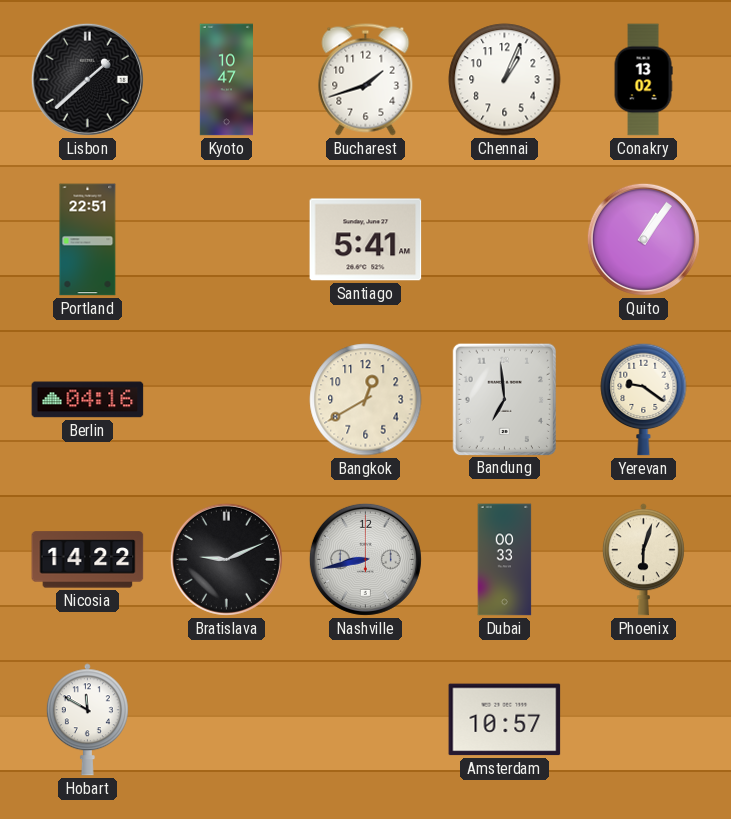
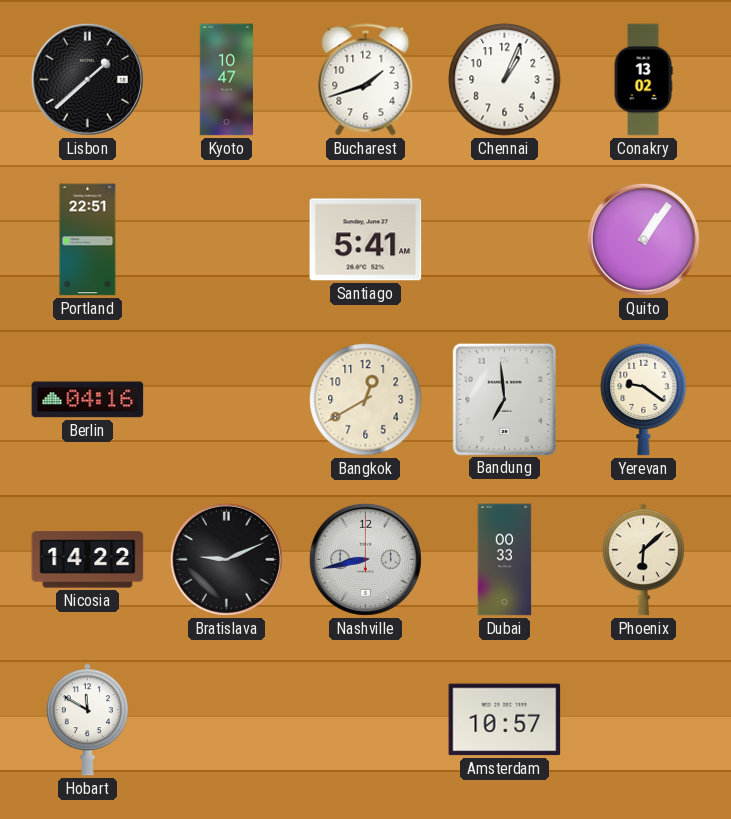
Phoenix: 6:03 -> 6:08 (643, 560)
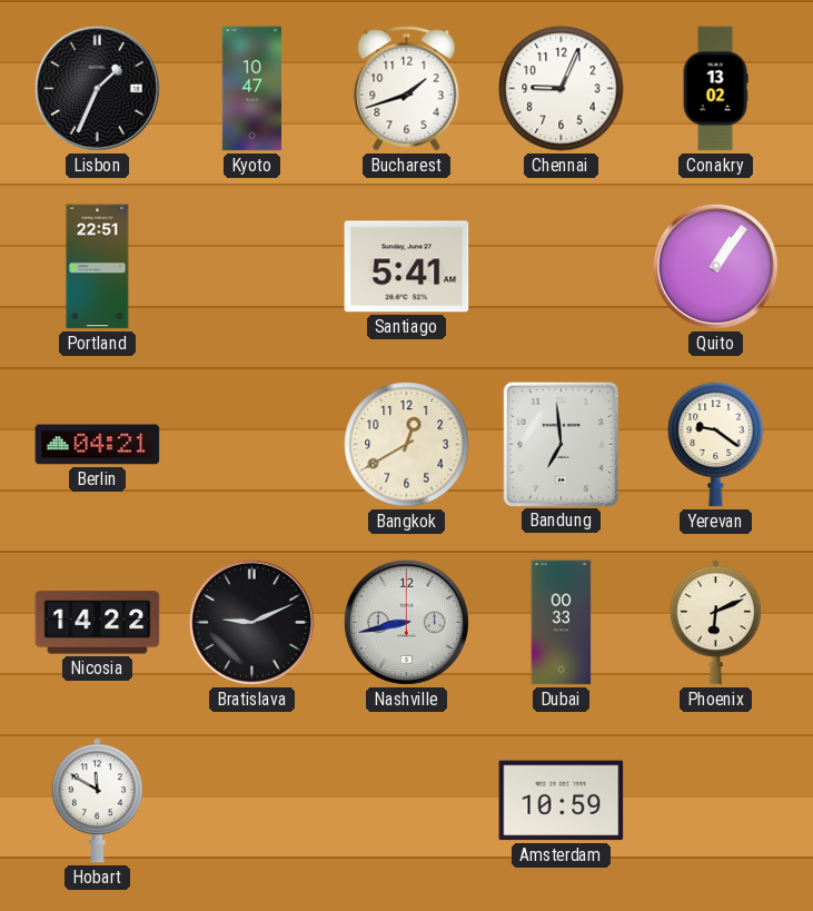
Lisbon: 1:38 -> 1:34 (97, 88)
Chennai: 1:04 -> 9:04 (562, 89)
Berlin: 04:16 -> 04:21 (98, 445)
Phoenix: 6:08 -> 6:11 (715, 623)
Amsterdam: 10:57 -> 10:59 (562, 801)
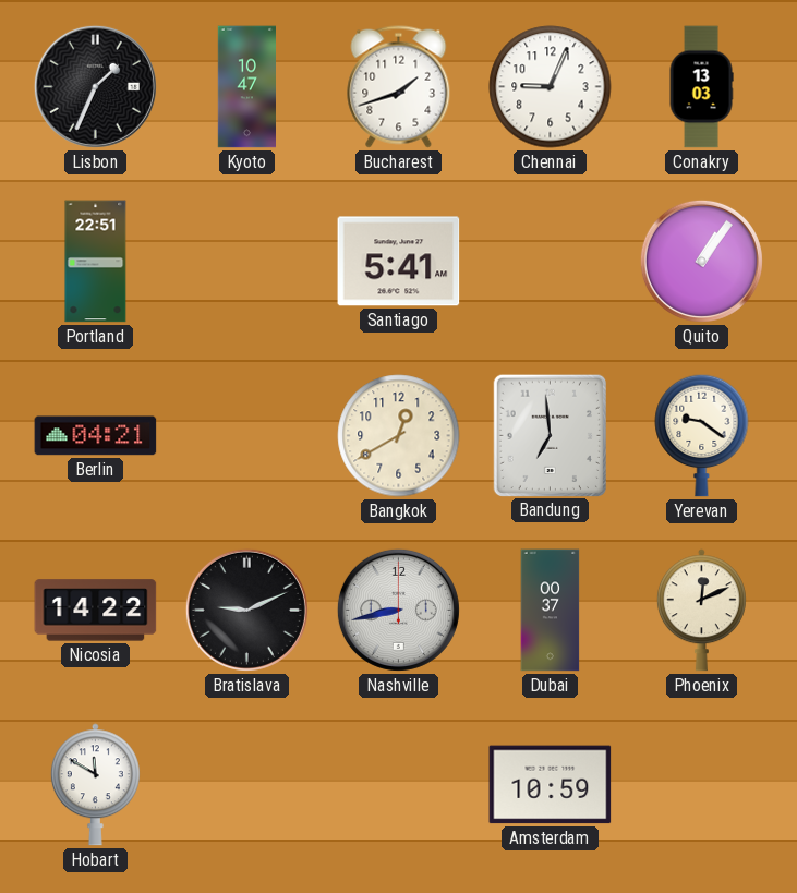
Conakry: 13:02 -> 13:03 (701, 87)
Dubai: 00:33 -> 00:37 (551, 611)
Phoenix: 6:11 -> 12:11 (701, 611)
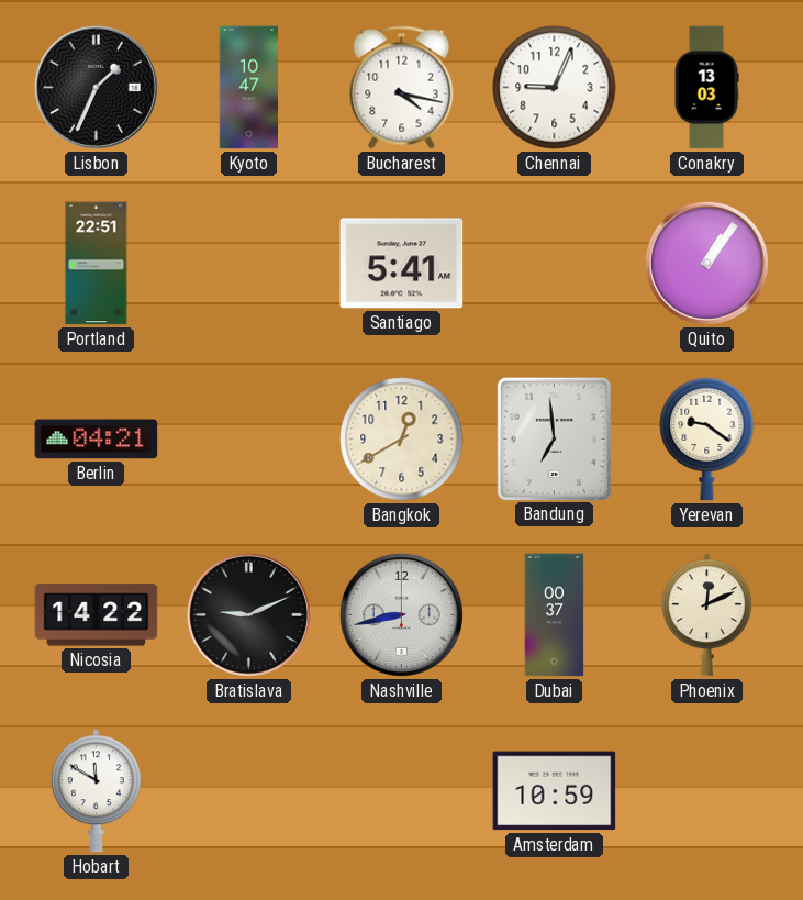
Bucharest: 1:42 -> 4:17 (402, 88)
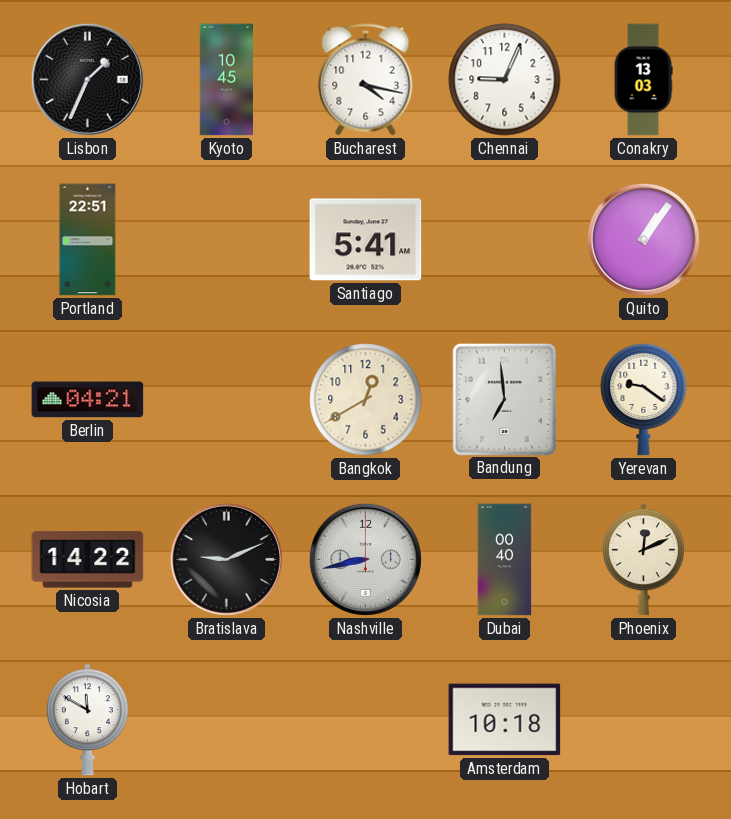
Kyoto: 10:47 -> 10:45 (226, 80)
Dubai: 00:37 -> 00:40 (505, 560)
Amsterdam: 10:59 -> 10:18 (505, 720)
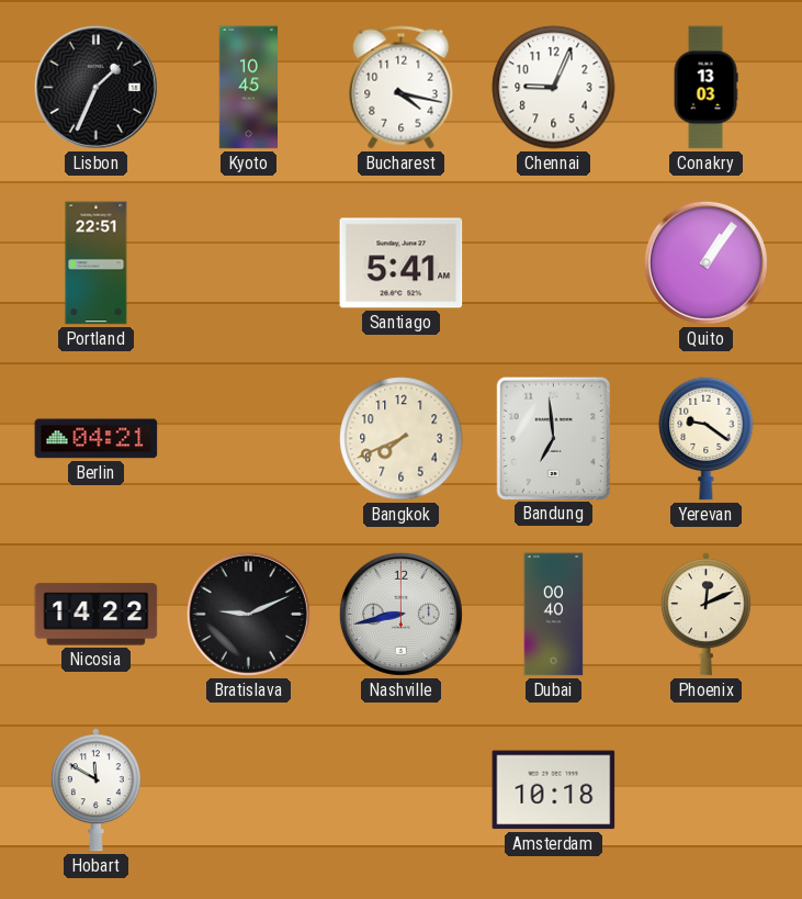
Bangkok: 12:40 -> 7:41 (402, 439)
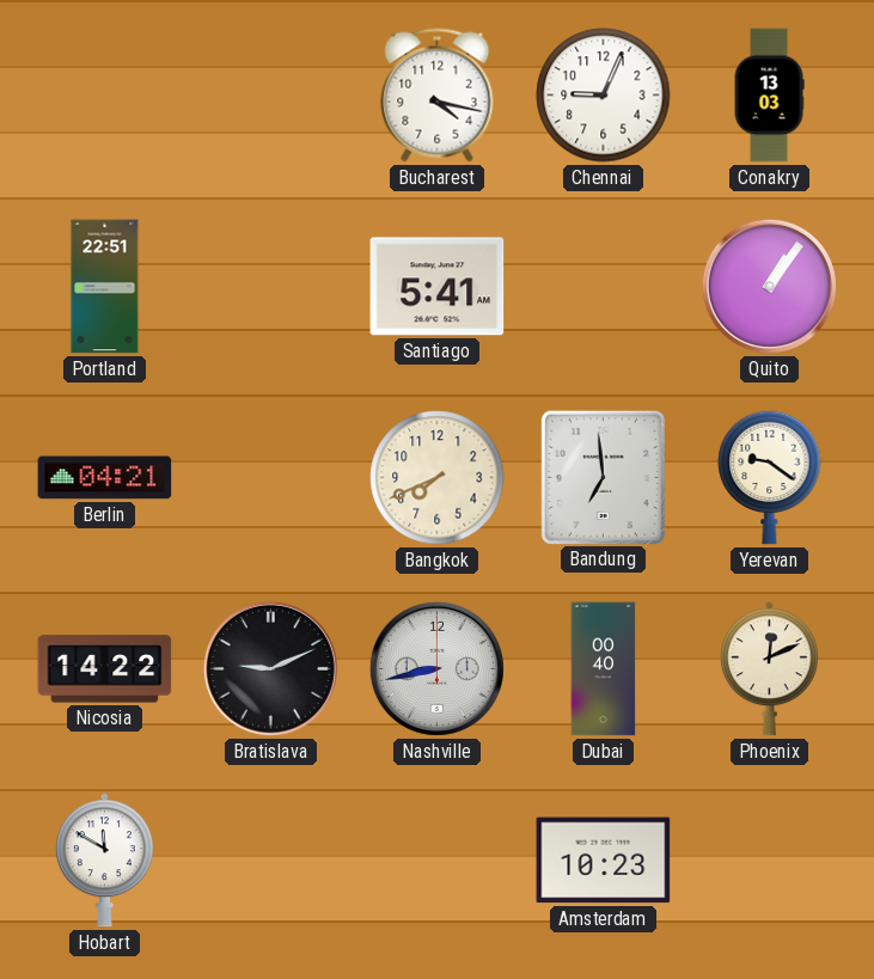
Lisbon: 1:34 -> none (95, 87)
Kyoto: 10:45 -> none (248, 88)
Amsterdam: 10:18 -> 10:23 (604, 861)
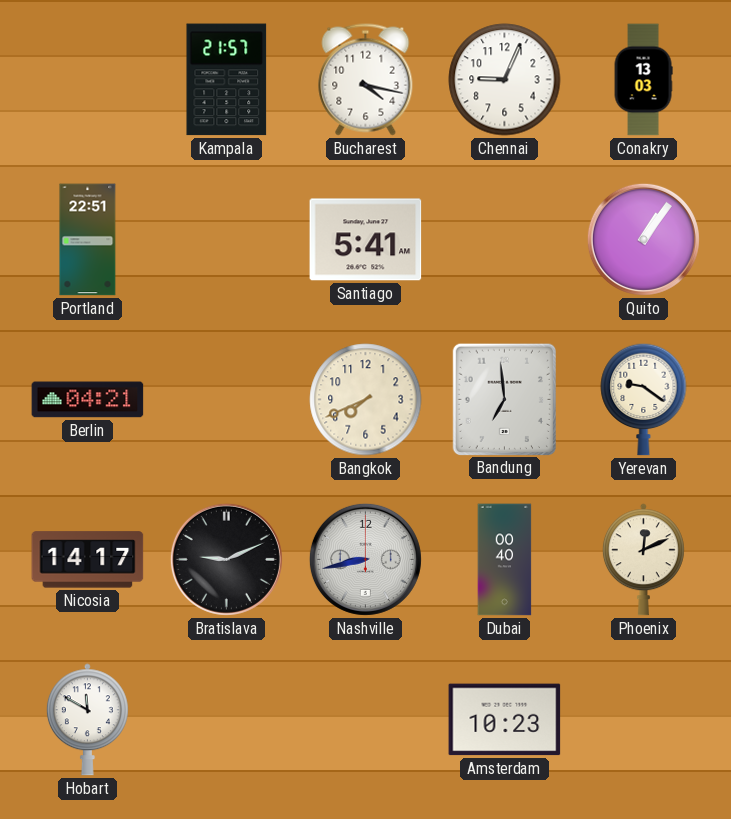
Kampala: none -> 21:57 (227, 80)
Nicosia: 14:22 -> 14:17 (88, 560)
